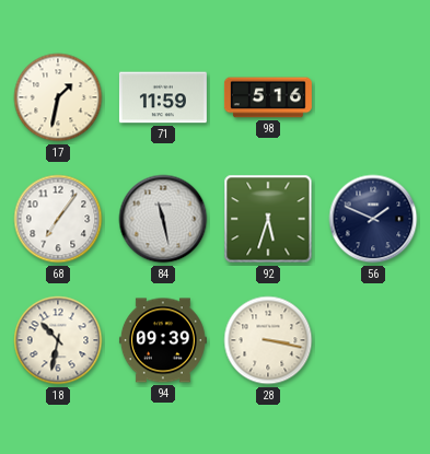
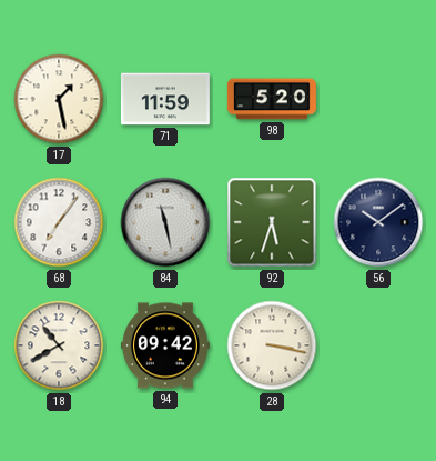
17: 1:32 -> 1:28 (59, 99)
98: 5:16 -> 5:20 (272, 99)
56: 1:49 -> 10:09 (378, 222)
18: 10:32 -> 10:40 (59, 345)
94: 09:39 -> 09:42 (165, 345)
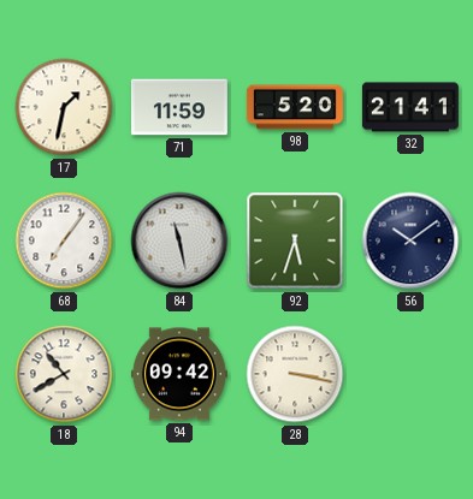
17: 1:28 -> 1:32 (64, 107)
32: none -> 21:41 (410, 107)
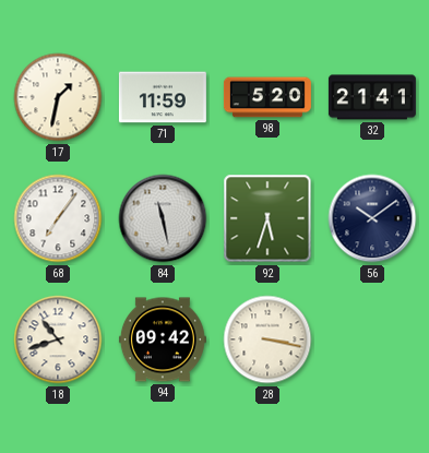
18: 10:40 -> 10:42 (58, 339)
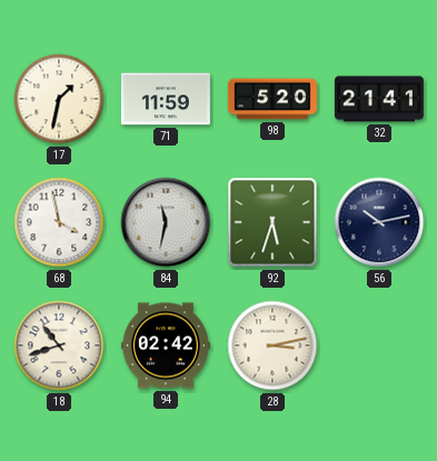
68: 7:06 -> 3:58 (59, 222)
84: 11:28 -> 11:32 (166, 222)
56: 10:09 -> 10:13 (379, 222)
94: 09:42 -> 02:42 (166, 345)
28: 3:17 -> 3:13 (272, 345)
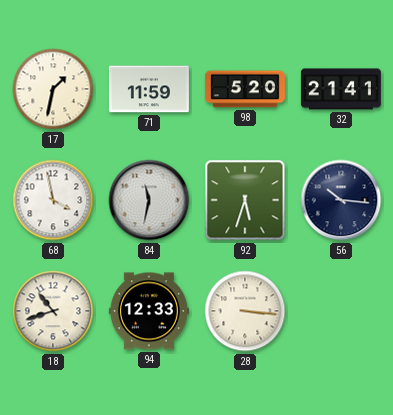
56: 10:13 -> 10:16 (341, 200)
94: 02:42 -> 12:33 (149, 311)
28: 3:13 -> 3:16 (245, 311)
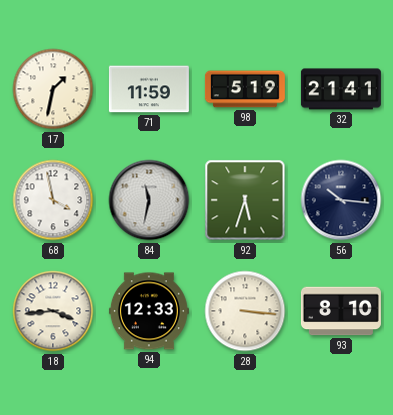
98: 5:20 -> 5:19 (245, 89)
18: 10:42 -> 3:44 (53, 311)
93: none -> 8:10 (341, 311)
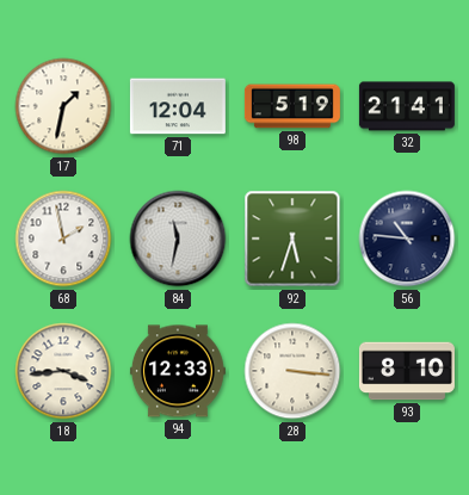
71: 11:59 -> 12:04 (178, 106)
68: 3:58 -> 1:58 (63, 239)
56: 10:16 -> 10:46 (407, 239)
